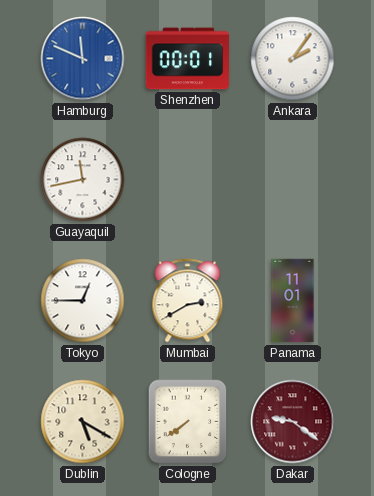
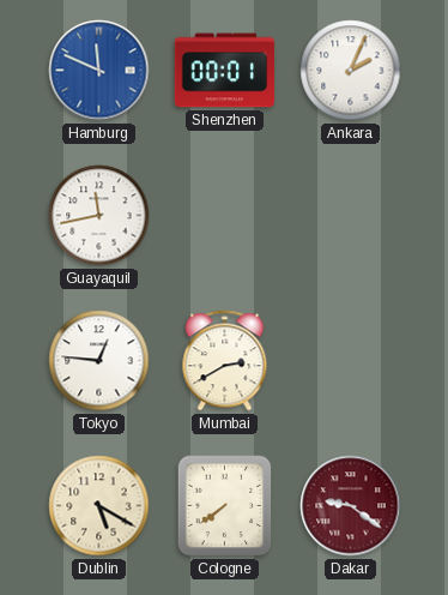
Ankara: 2:06 -> 2:04 (351, 71)
Tokyo: 12:45 -> 12:46 (99, 361)
Panama: 11:01 -> none (293, 301)
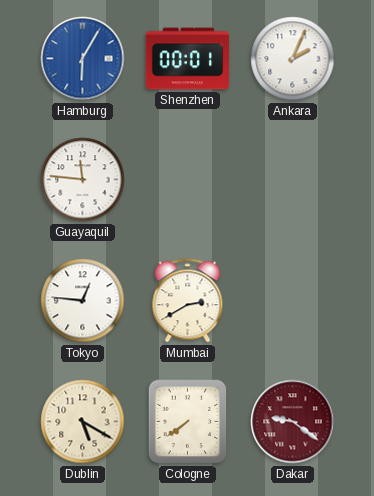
Hamburg: 11:49 -> 6:05 (83, 59)
Guayaquil: 11:43 -> 11:46 (83, 180)
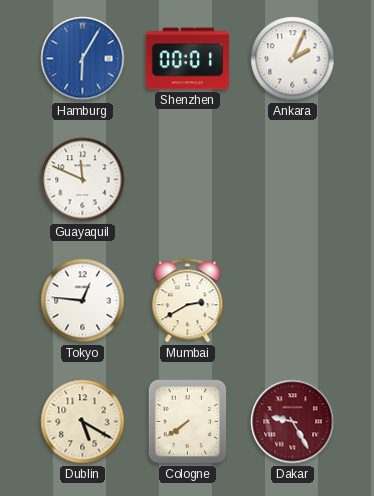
Guayaquil: 11:46 -> 11:49 (83, 180)
Dakar: 9:21 -> 9:25 (293, 422)
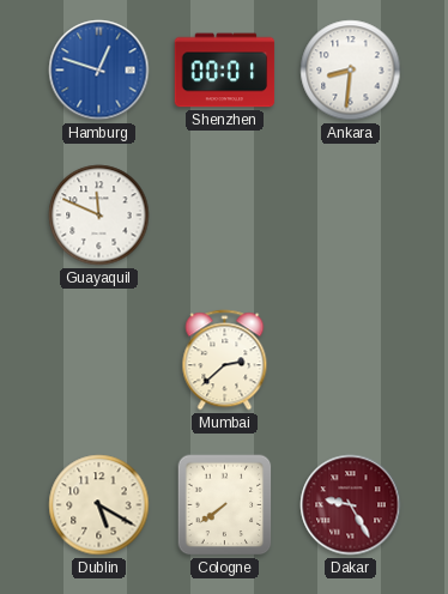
Hamburg: 6:05 -> 12:48 (99, 71)
Ankara: 2:04 -> 8:31 (351, 71)
Tokyo: 12:46 -> none (83, 301)
Mumbai: 2:40 -> 2:38 (225, 360)
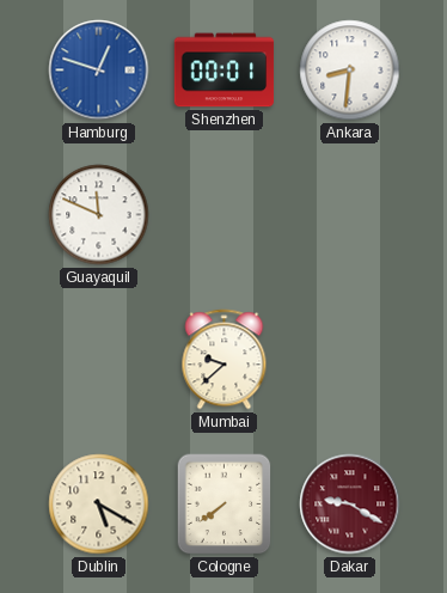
Mumbai: 2:38 -> 9:38 (225, 360)
Dakar: 9:25 -> 9:20 (350, 505)
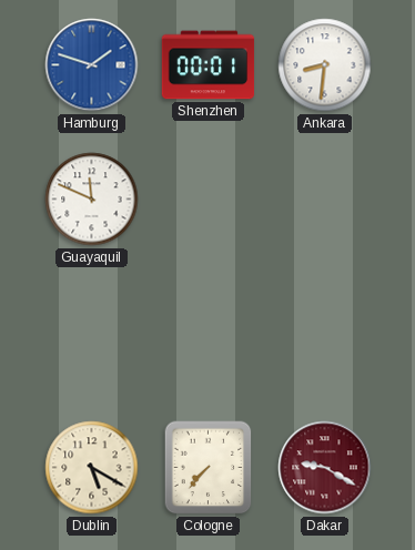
Hamburg: 12:48 -> 1:48 (92, 65)
Mumbai: 9:38 -> none (225, 360)
Cologne: 7:39 -> 7:37 (209, 468)
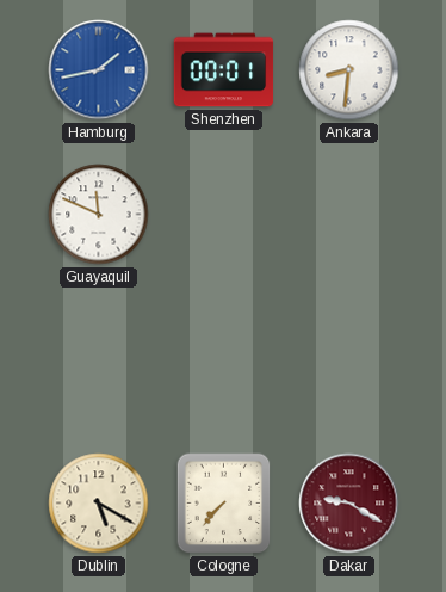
Hamburg: 1:48 -> 1:43 (99, 70)
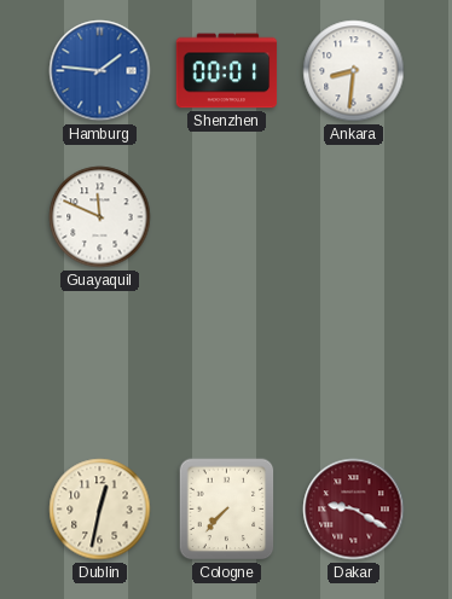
Hamburg: 1:43 -> 1:46 (100, 71)
Dublin: 5:20 -> 12:32 (100, 510)
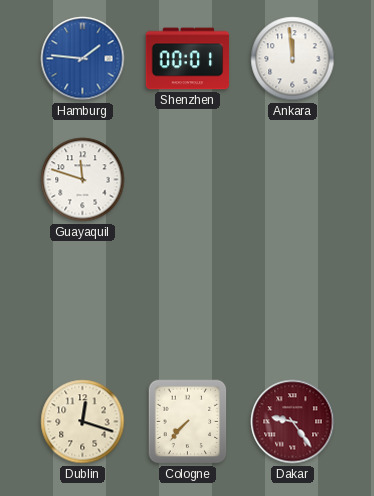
Ankara: 8:31 -> 11:59 (293, 59)
Guayaquil: 11:49 -> 11:48 (83, 180)
Dublin: 12:32 -> 12:18 (83, 422)
Dakar: 9:20 -> 9:24 (293, 422)
